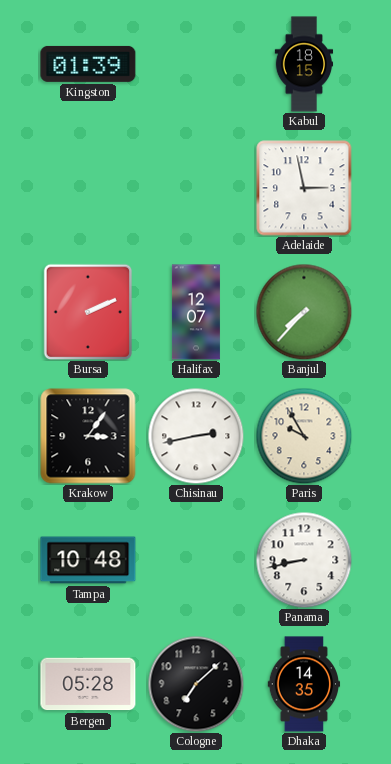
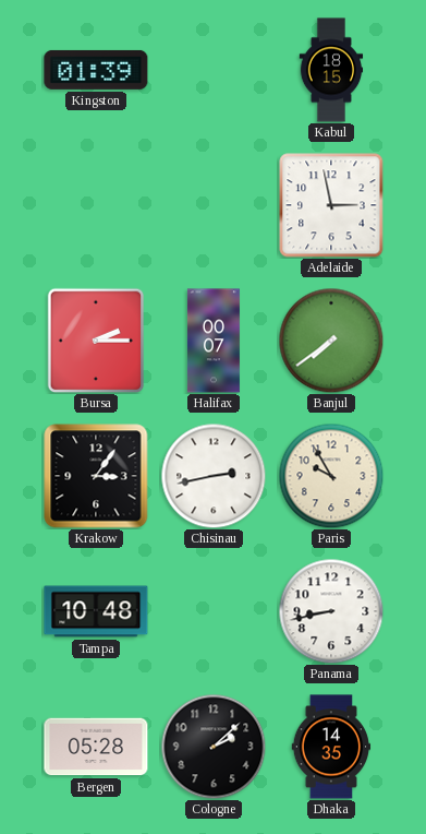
Bursa: 2:11 -> 2:15 (96, 341)
Halifax: 12:07 -> 00:07 (214, 341)
Banjul: 7:37 -> 7:39 (331, 341)
Cologne: 7:08 -> 2:08 (214, 747)
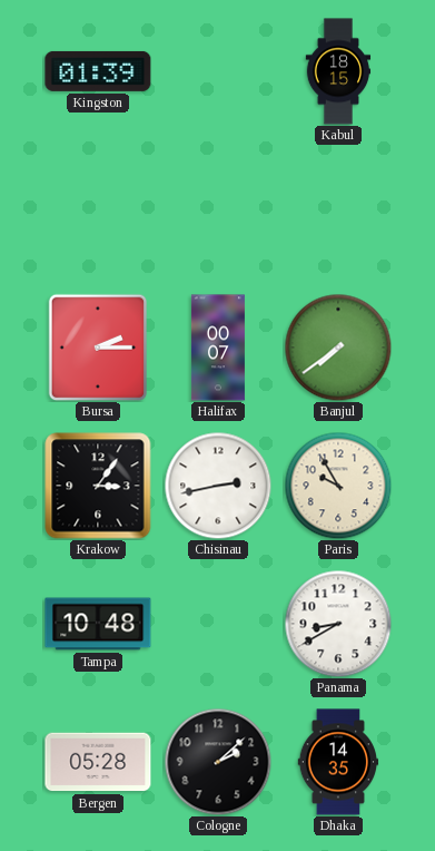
Adelaide: 2:58 -> none (331, 205)
Panama: 8:43 -> 8:40 (338, 624)
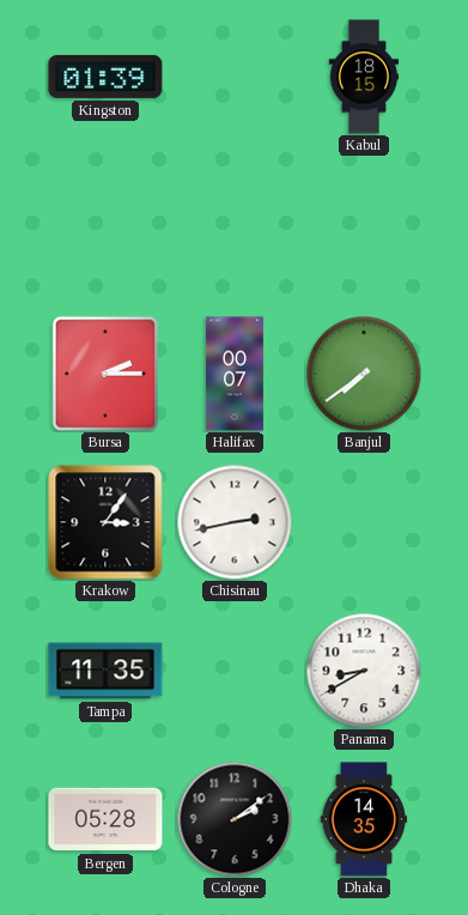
Paris: 9:55 -> none (338, 486)
Tampa: 10:48 -> 11:35 (105, 671)
Cologne: 2:08 -> 2:09 (235, 819)
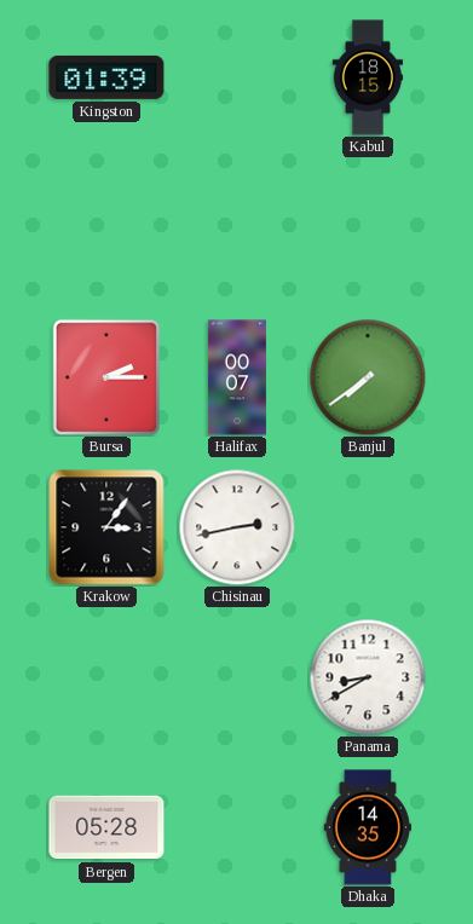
Tampa: 11:35 -> none (105, 671)
Cologne: 2:09 -> none (235, 819)
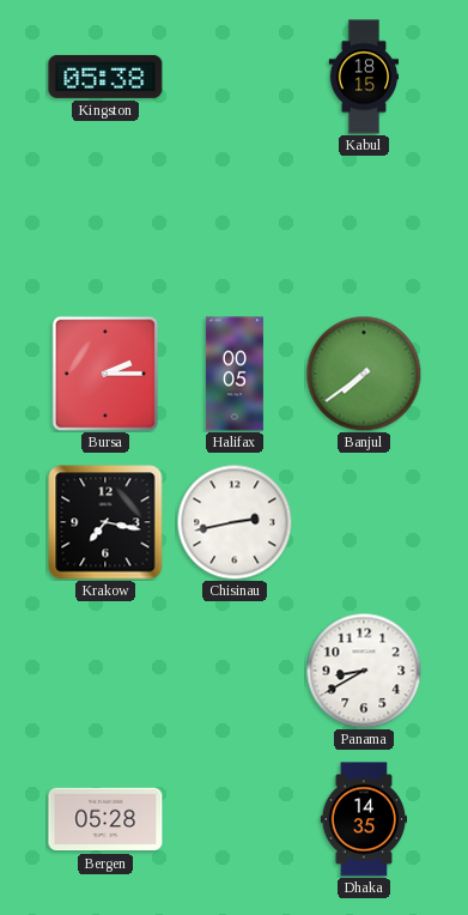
Kingston: 01:39 -> 05:38 (105, 77)
Halifax: 00:07 -> 00:05 (235, 374)
Krakow: 3:06 -> 7:17 (105, 522)
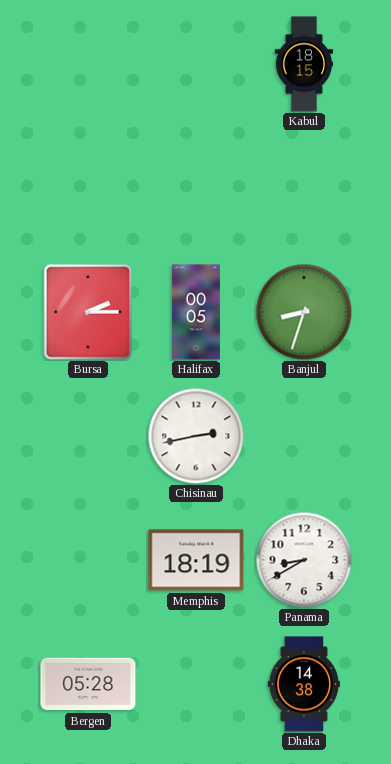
Kingston: 05:38 -> none (105, 77)
Banjul: 7:39 -> 8:33 (304, 312)
Krakow: 7:17 -> none (105, 522)
Memphis: none -> 18:19 (196, 560)
Dhaka: 14:35 -> 14:38 (304, 684)
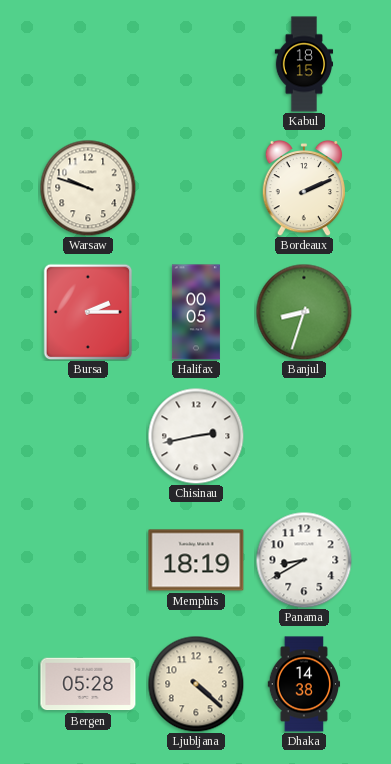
Warsaw: none -> 9:48 (88, 188)
Bordeaux: none -> 2:11 (303, 188)
Ljubljana: none -> 4:22 (196, 684)
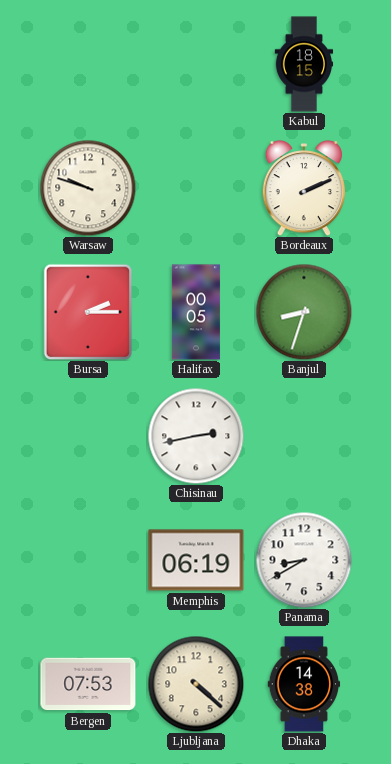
Memphis: 18:19 -> 06:19 (196, 560)
Bergen: 05:28 -> 07:53 (88, 684)
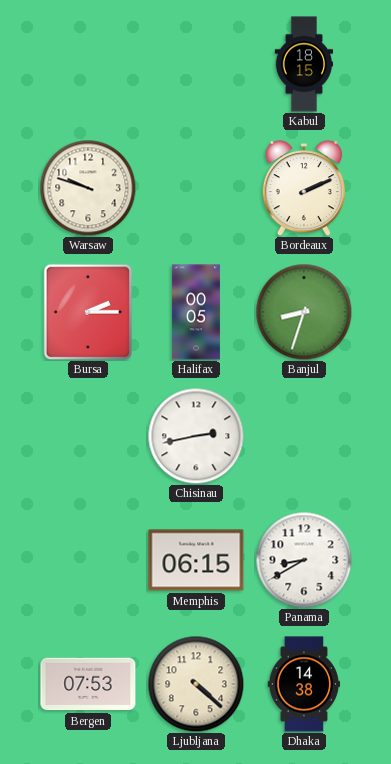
Memphis: 06:19 -> 06:15 (196, 560)
